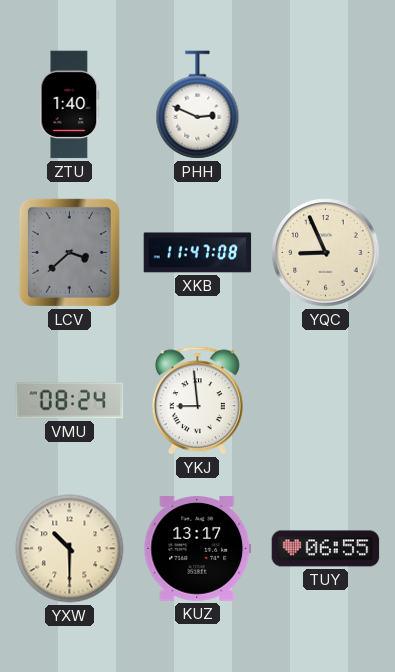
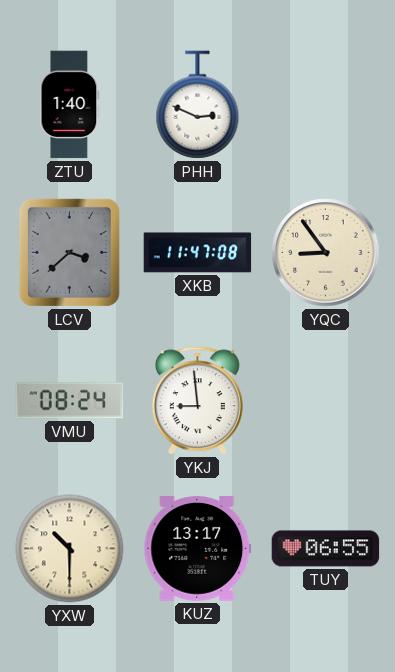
YQC: 8:56 -> 8:54 (326, 253)
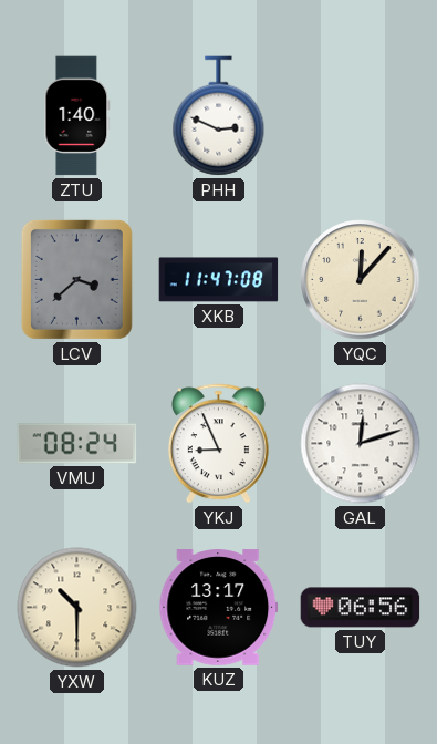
YQC: 8:54 -> 12:07 (361, 280)
YKJ: 8:59 -> 8:56 (218, 444)
GAL: none -> 12:12 (361, 444)
TUY: 06:55 -> 06:56 (361, 608)
